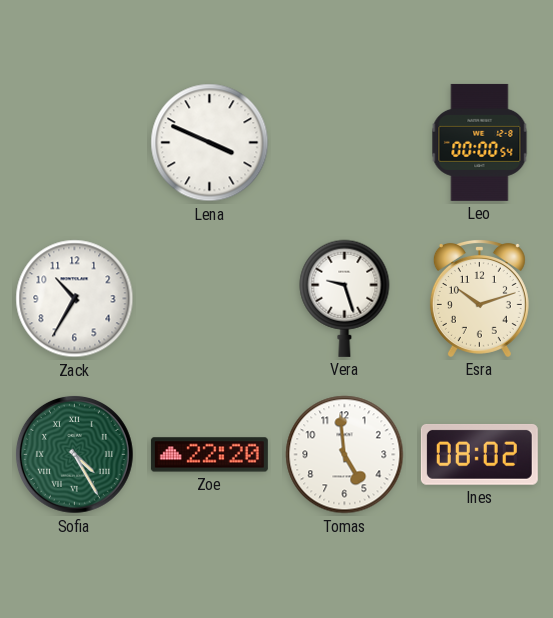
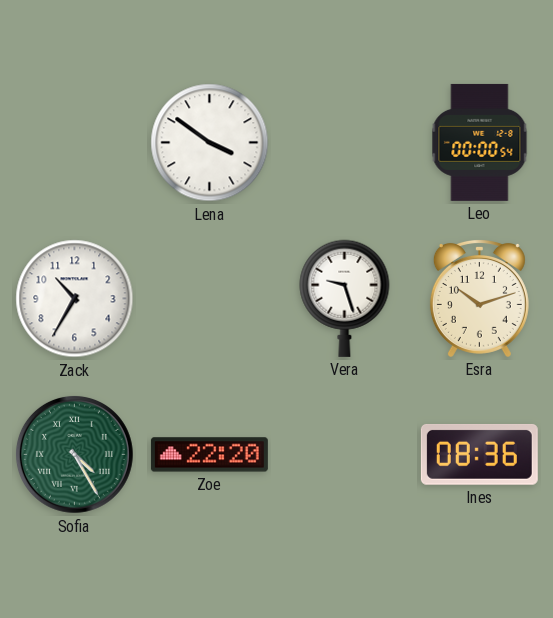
Lena: 3:49 -> 3:51 (210, 143)
Tomas: 4:59 -> none (345, 455)
Ines: 08:02 -> 08:36 (479, 454)
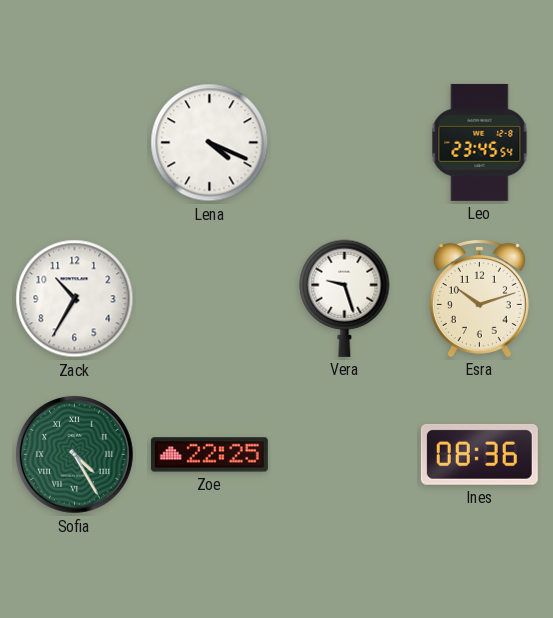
Lena: 3:51 -> 4:19 (210, 143)
Leo: 00:00 -> 23:45 (480, 142)
Zoe: 22:20 -> 22:25 (209, 455)
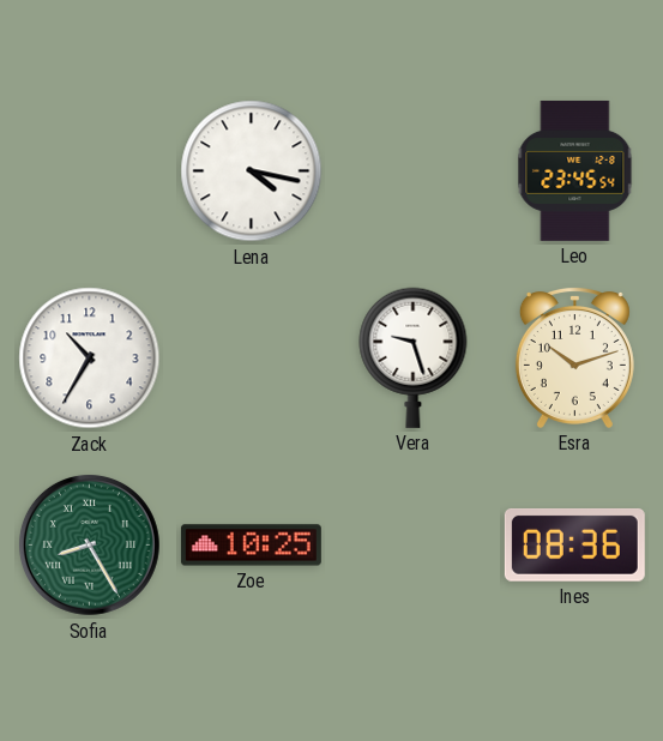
Lena: 4:19 -> 4:17 (252, 171)
Sofia: 4:25 -> 8:25 (89, 544)
Zoe: 22:25 -> 10:25 (251, 546)
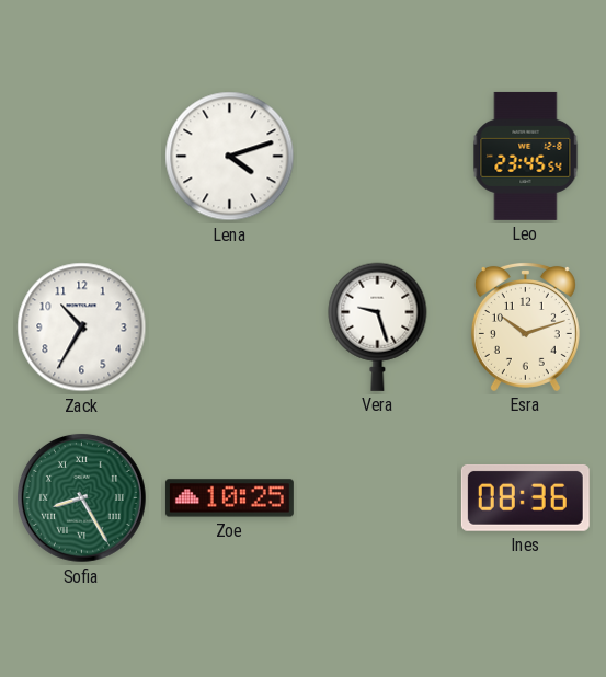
Lena: 4:17 -> 4:12 (230, 157)
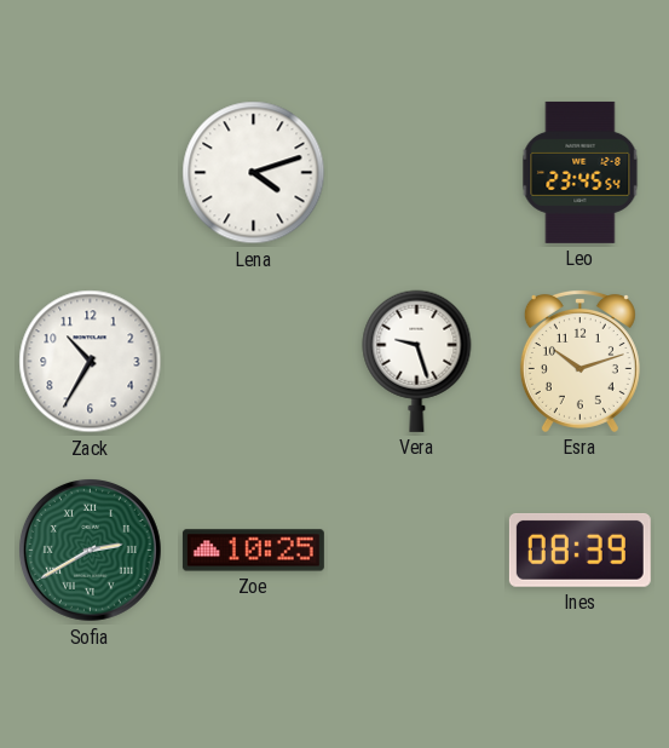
Sofia: 8:25 -> 2:40 (90, 550)
Ines: 08:36 -> 08:39 (579, 550)
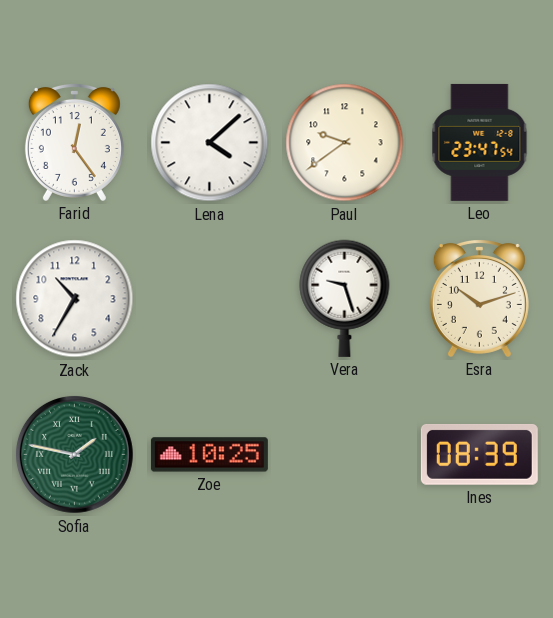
Farid: none -> 12:24 (74, 143)
Lena: 4:12 -> 4:08 (210, 143)
Paul: none -> 9:39 (345, 143)
Leo: 23:45 -> 23:47 (480, 142)
Sofia: 2:40 -> 1:47 (74, 454)
